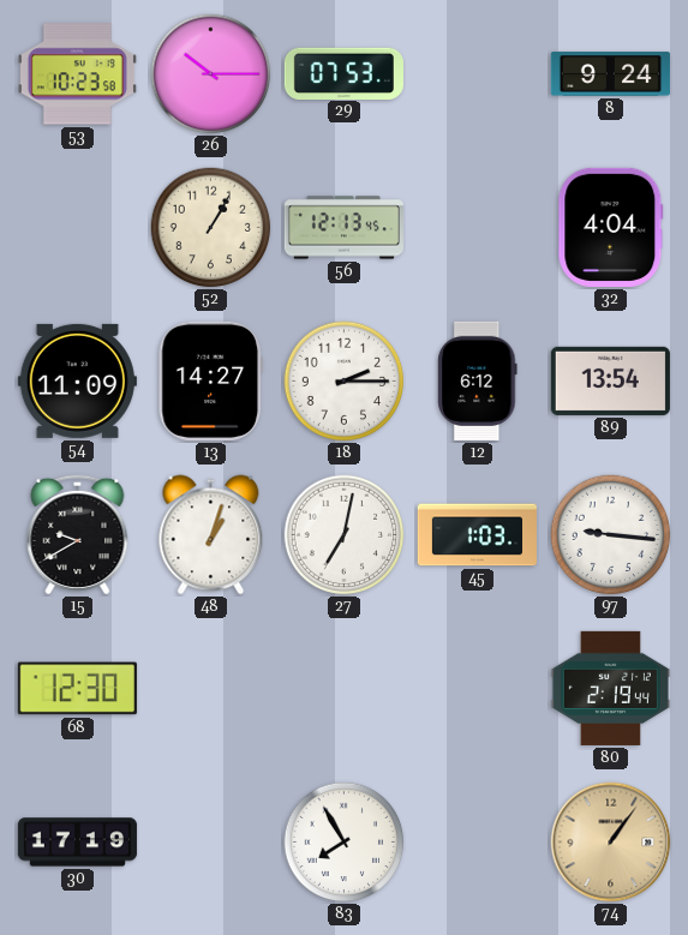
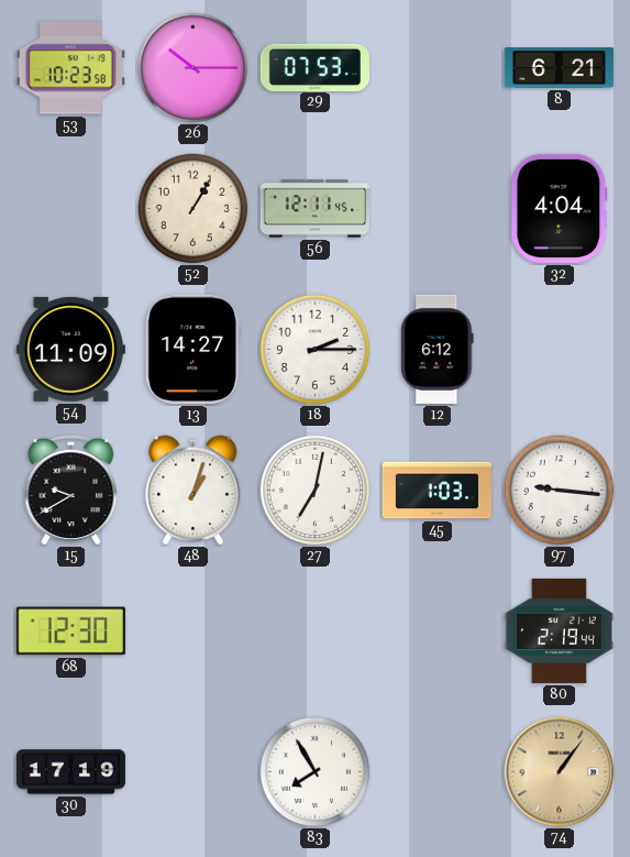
8: 9:24 -> 6:21 (559, 68)
56: 12:13 -> 12:11 (314, 209)
89: 13:54 -> none (610, 380)
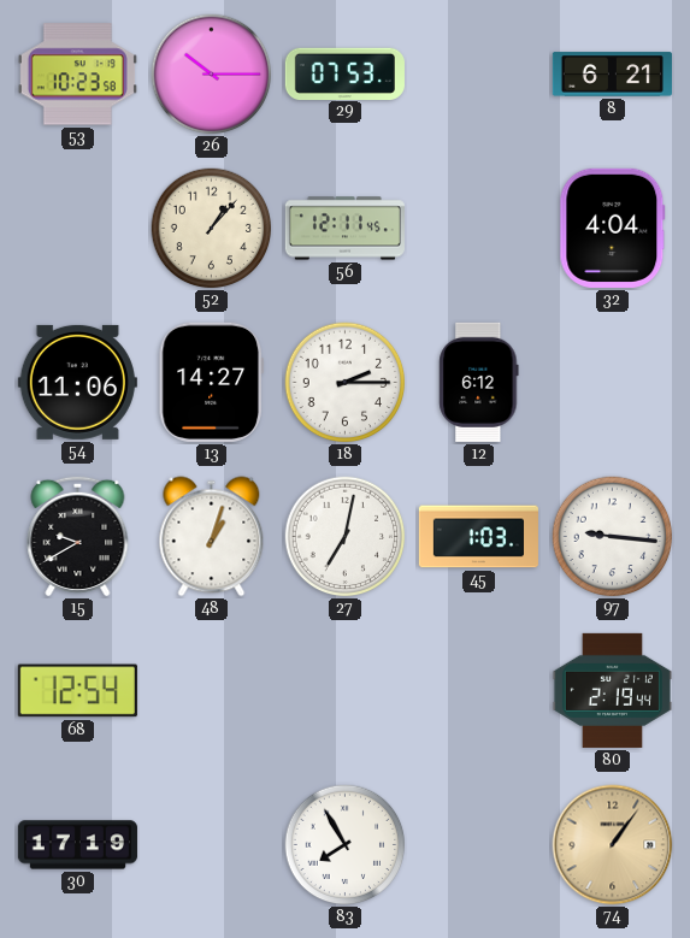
52: 1:05 -> 1:07 (212, 229)
54: 11:09 -> 11:06 (77, 382)
68: 12:30 -> 12:54 (77, 691)
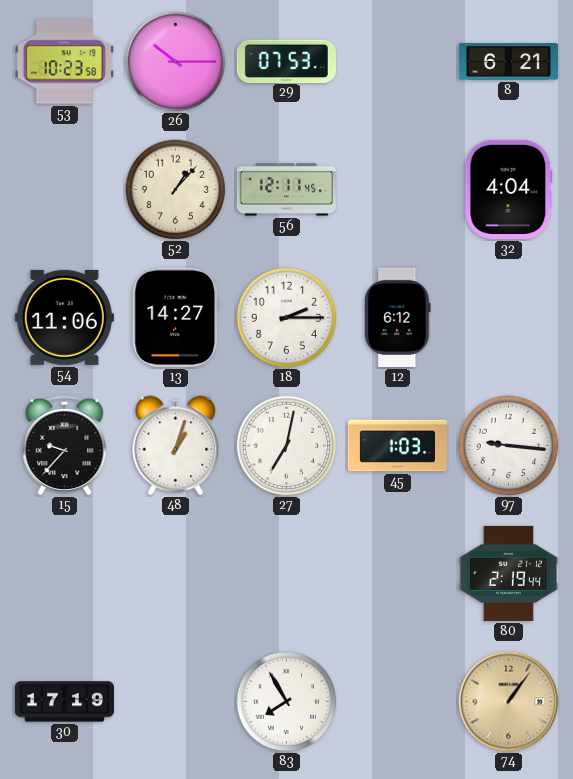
15: 9:40 -> 9:37 (65, 445)
68: 12:54 -> none (77, 691)
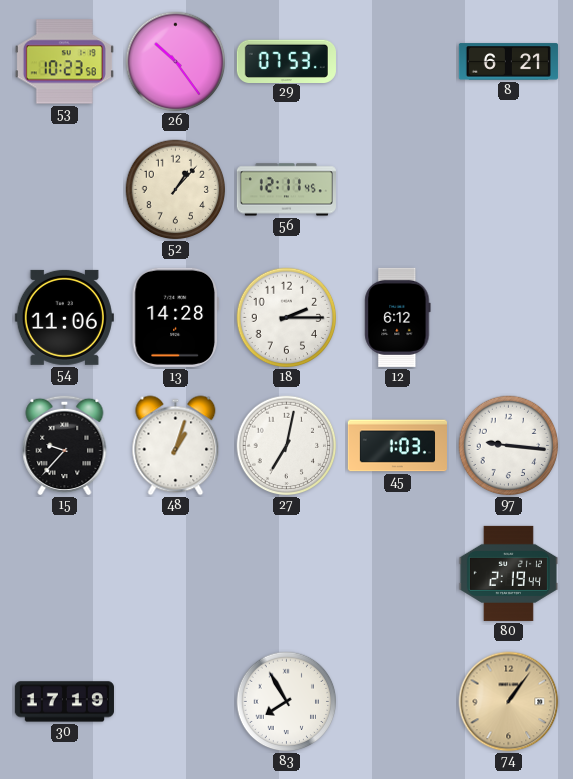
26: 10:15 -> 10:24 (176, 62)
32: 4:04 -> none (509, 189)
13: 14:27 -> 14:28 (175, 317)
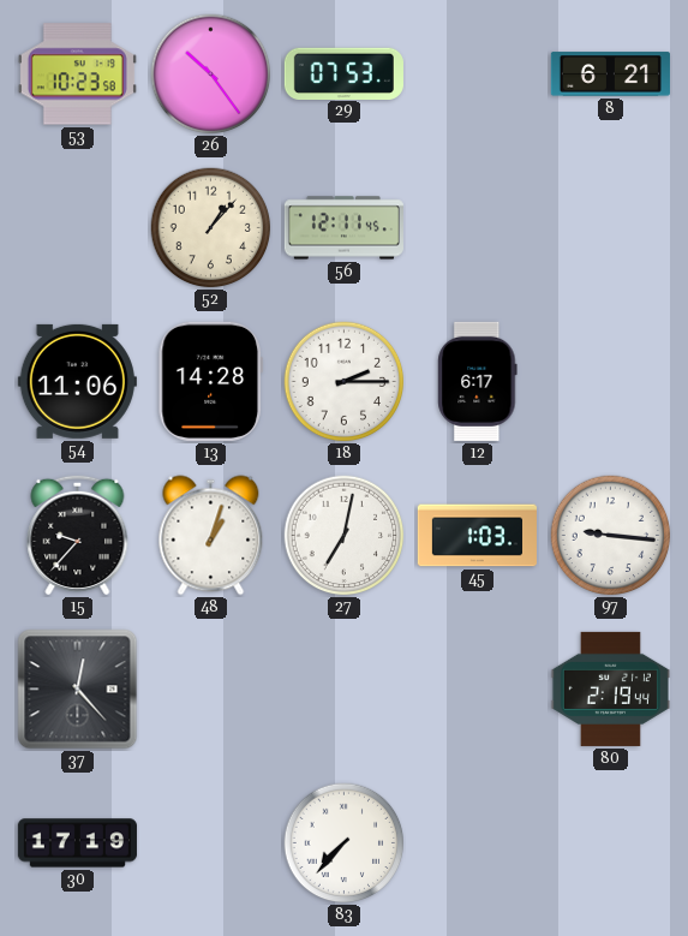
12: 6:12 -> 6:17 (478, 381)
37: none -> 12:23 (78, 690)
83: 7:55 -> 7:37 (345, 843)
74: 1:06 -> none (509, 702)
